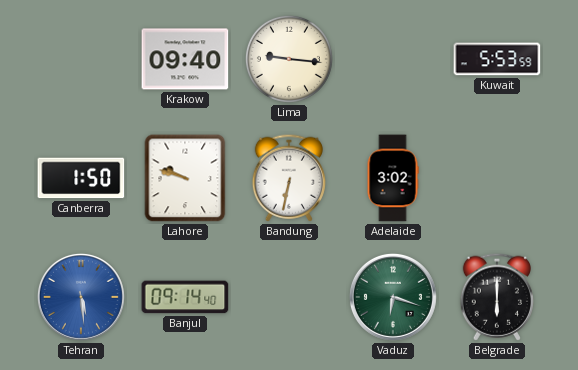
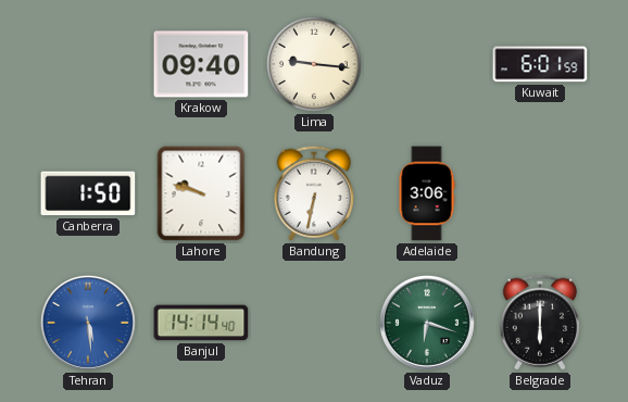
Kuwait: 5:53 -> 6:01 (540, 64)
Adelaide: 3:02 -> 3:06 (427, 193)
Banjul: 09:14 -> 14:14 (201, 323)
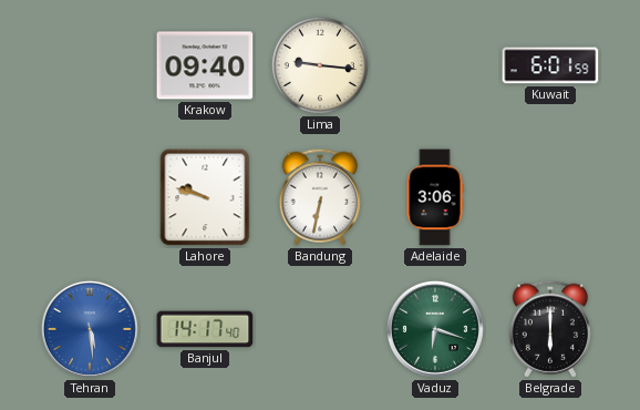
Canberra: 1:50 -> none (88, 193)
Banjul: 14:14 -> 14:17 (205, 329)
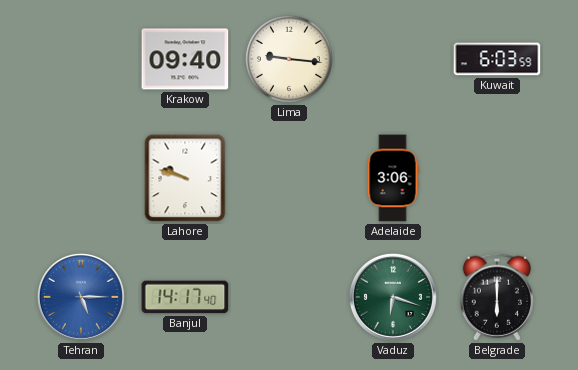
Kuwait: 6:01 -> 6:03 (497, 59)
Bandung: 6:32 -> none (319, 197)
Tehran: 5:29 -> 5:15 (81, 297)
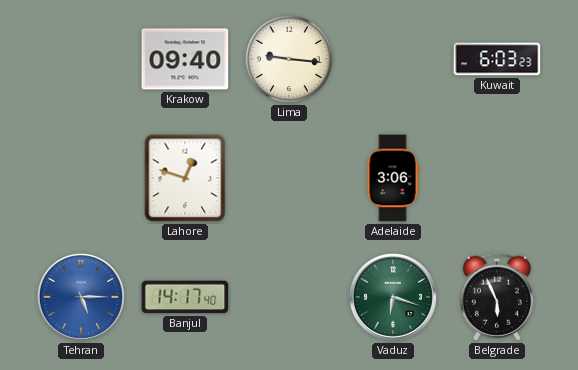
Kuwait: 6:03:59 -> 6:03:23 (497, 59)
Lahore: 9:48 -> 12:48 (185, 178)
Belgrade: 6:00 -> 5:56 (496, 297)
